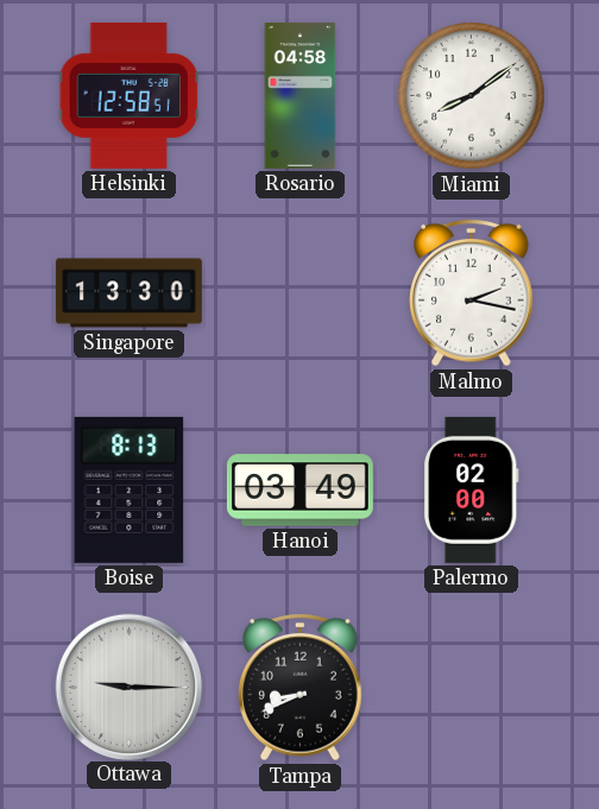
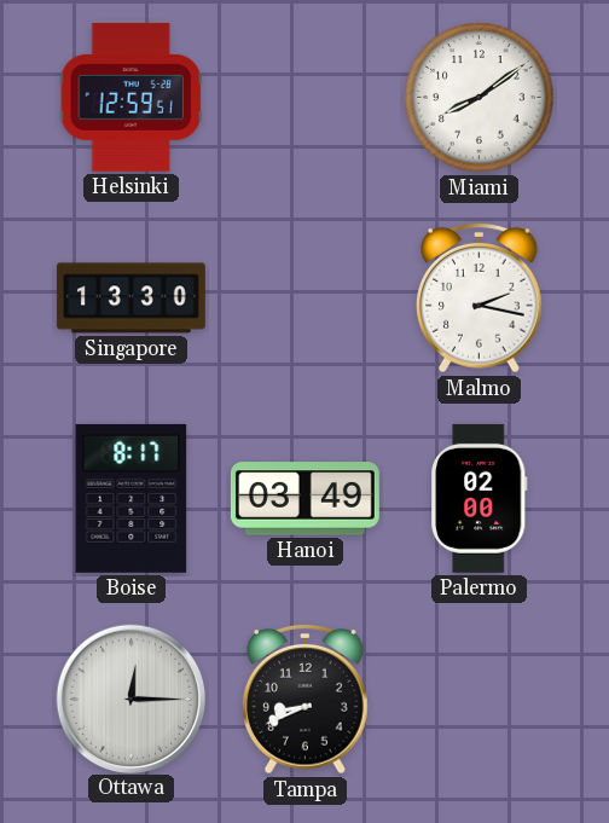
Helsinki: 12:58 -> 12:59 (130, 97)
Rosario: 04:58 -> none (301, 95)
Boise: 8:13 -> 8:17 (132, 498)
Ottawa: 9:15 -> 12:15 (130, 699)
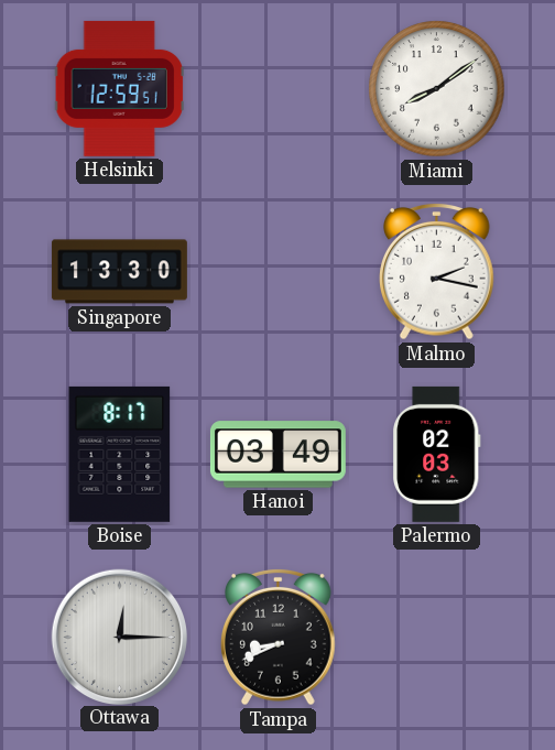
Palermo: 02:00 -> 02:03 (437, 454)
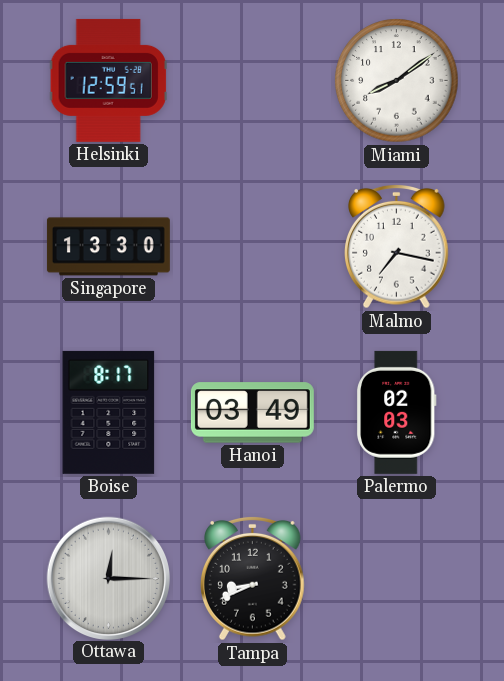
Malmo: 2:17 -> 7:17 (397, 246)
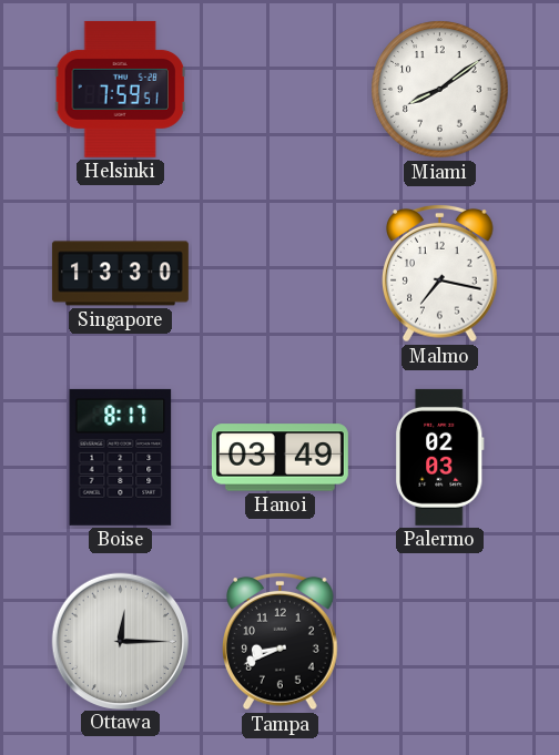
Helsinki: 12:59 -> 7:59 (120, 89)
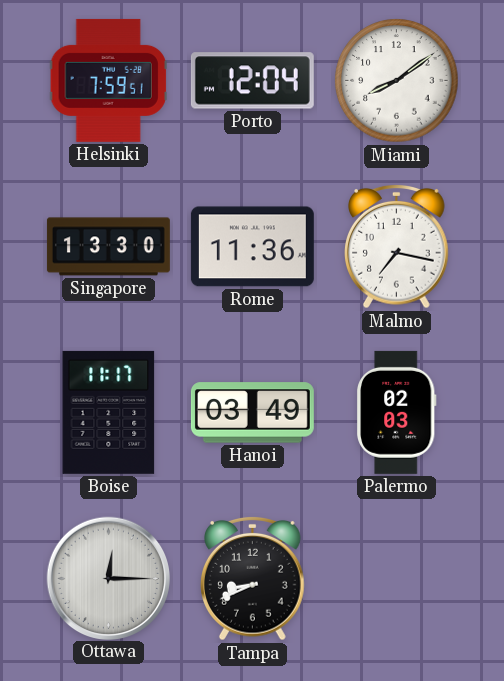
Porto: none -> 12:04 (252, 81)
Rome: none -> 11:36 (252, 247)
Boise: 8:17 -> 11:17 (109, 412)
